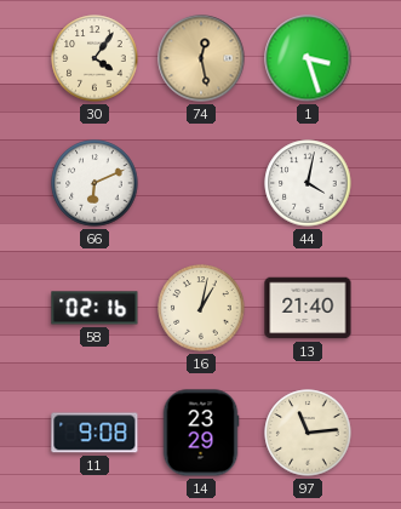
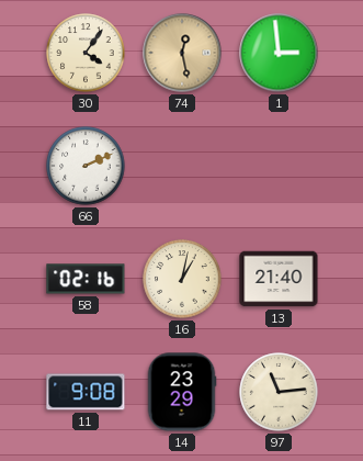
1: 3:27 -> 2:59 (279, 53)
66: 6:11 -> 2:11 (86, 166)
44: 4:02 -> none (308, 183)
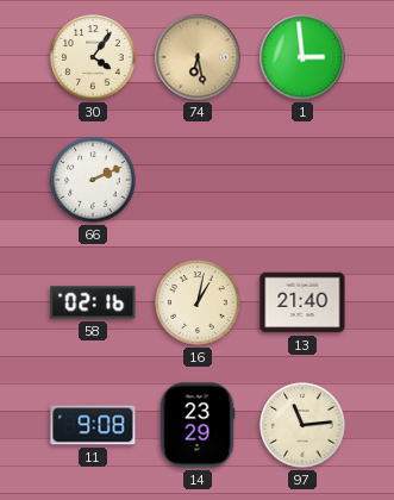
74: 12:28 -> 6:28 (198, 57)
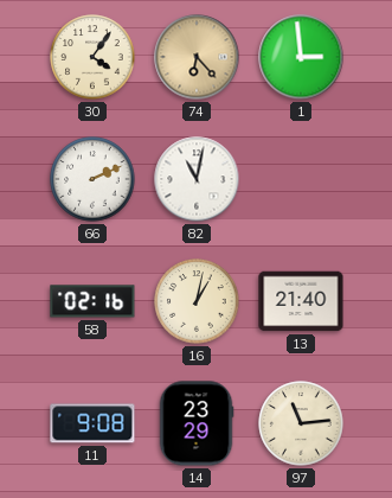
74: 6:28 -> 6:23 (197, 57)
82: none -> 11:02 (197, 179)
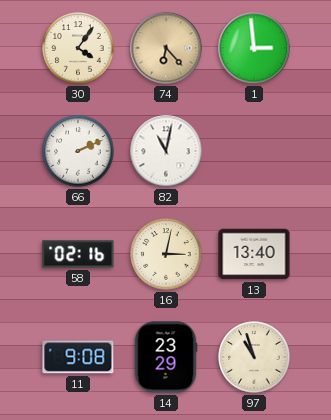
16: 1:02 -> 3:02 (166, 254)
13: 21:40 -> 13:40 (254, 254)
97: 11:14 -> 10:57 (254, 357)
